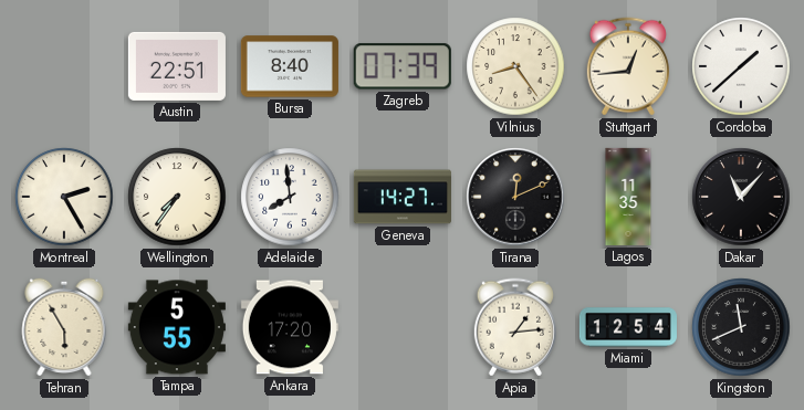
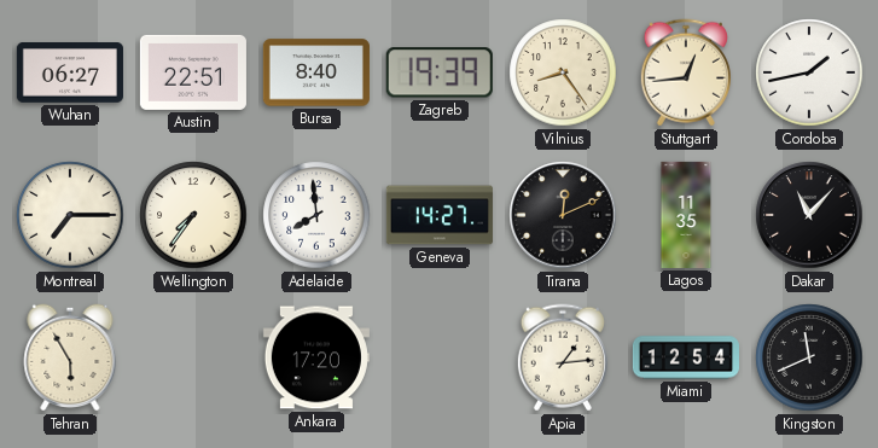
Wuhan: none -> 06:27 (70, 72)
Zagreb: 07:39 -> 19:39 (440, 72)
Cordoba: 1:38 -> 1:43 (809, 72)
Montreal: 2:25 -> 7:15 (70, 215)
Tampa: 5:55 -> none (177, 327)
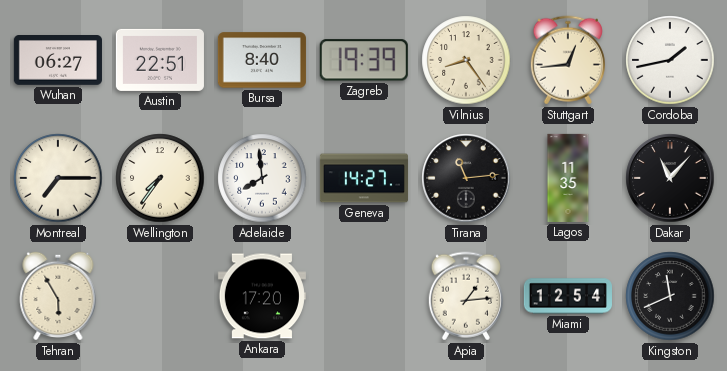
Tirana: 12:11 -> 11:14 (466, 178)
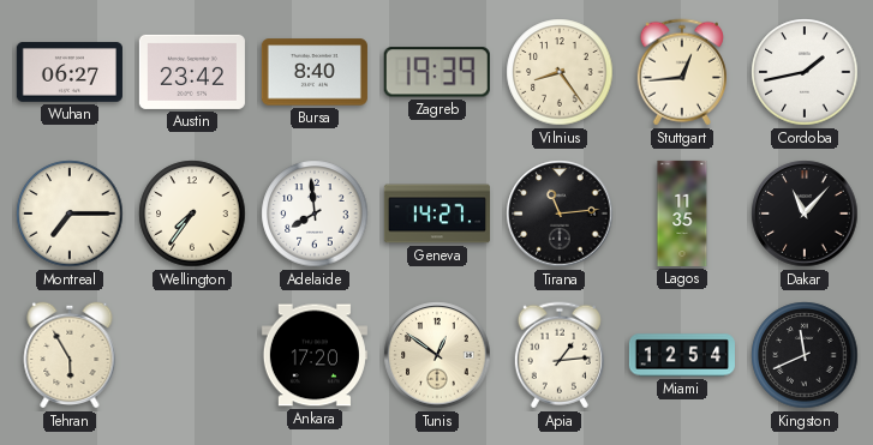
Austin: 22:51 -> 23:42 (192, 72)
Tunis: none -> 12:51 (437, 355)
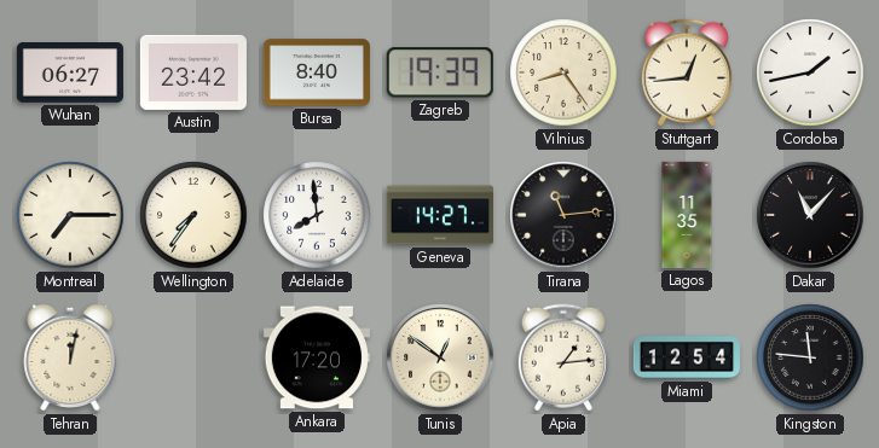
Tehran: 5:55 -> 12:02 (70, 357)
Kingston: 11:41 -> 11:46 (810, 357)
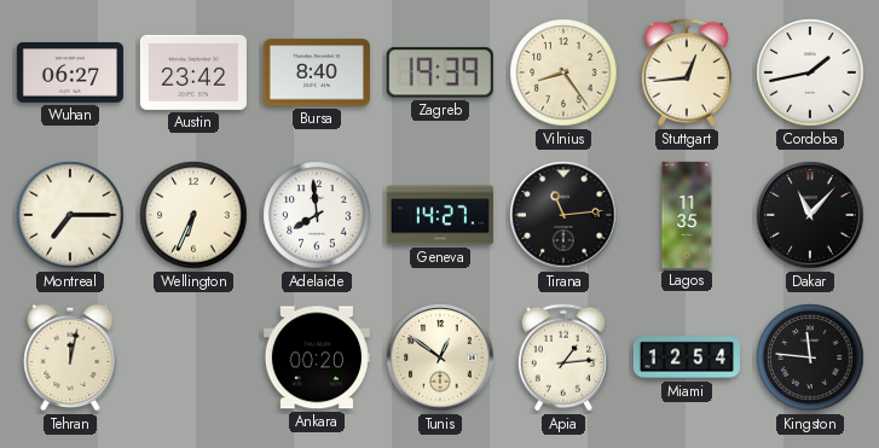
Wellington: 7:36 -> 6:34 (193, 215)
Ankara: 17:20 -> 00:20 (317, 357)
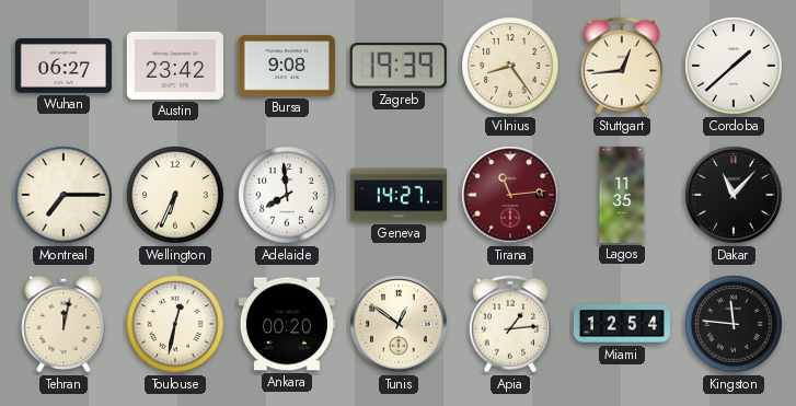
Bursa: 8:40 -> 9:08 (287, 66)
Cordoba: 1:43 -> 1:38 (734, 66)
Tirana dial: black -> burgundy (510, 195)
Toulouse: none -> 12:32 (175, 324)
